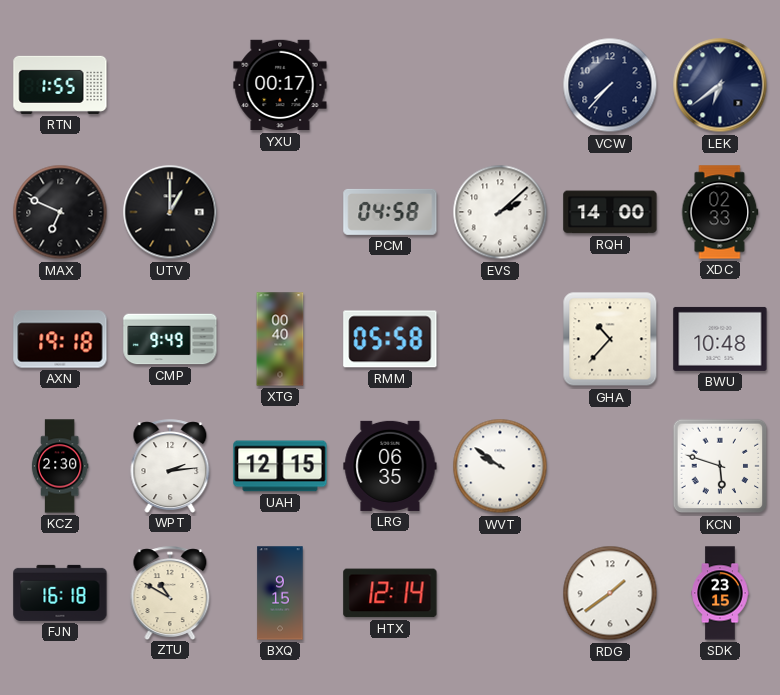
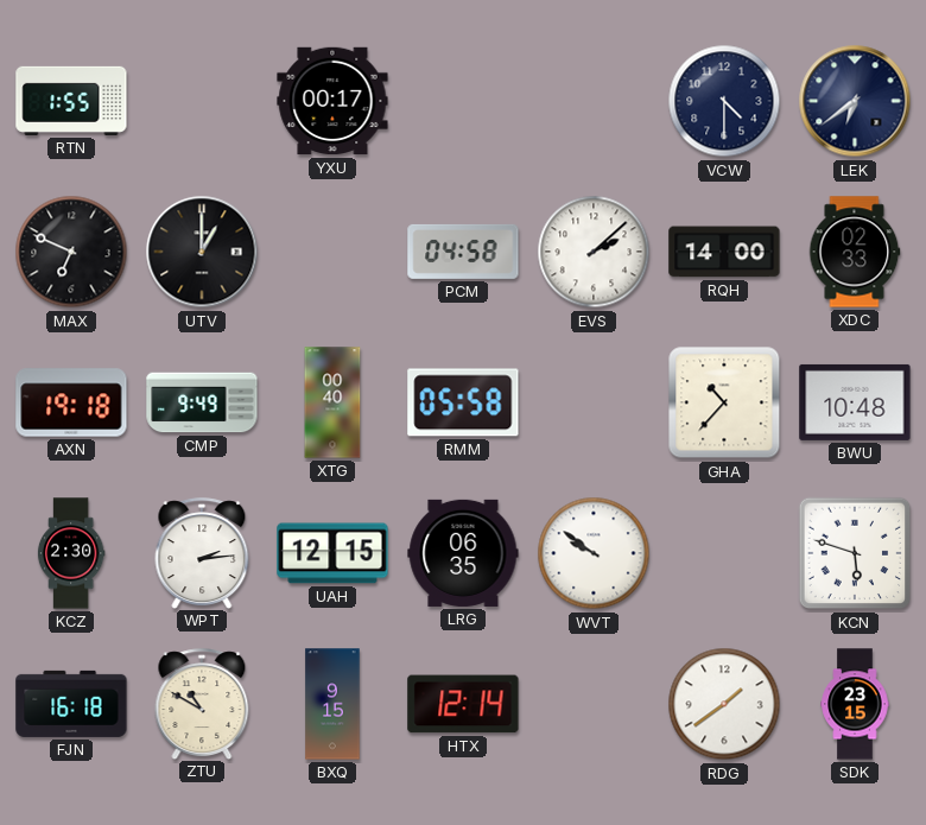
VCW: 7:37 -> 4:30 (724, 101)
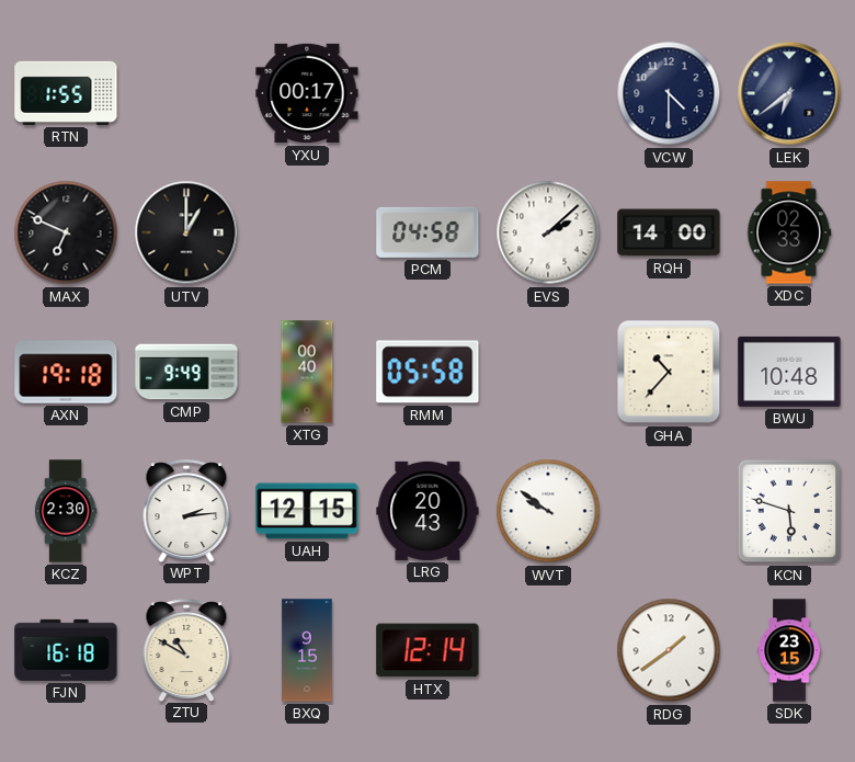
LRG: 06:35 -> 20:43 (428, 511)
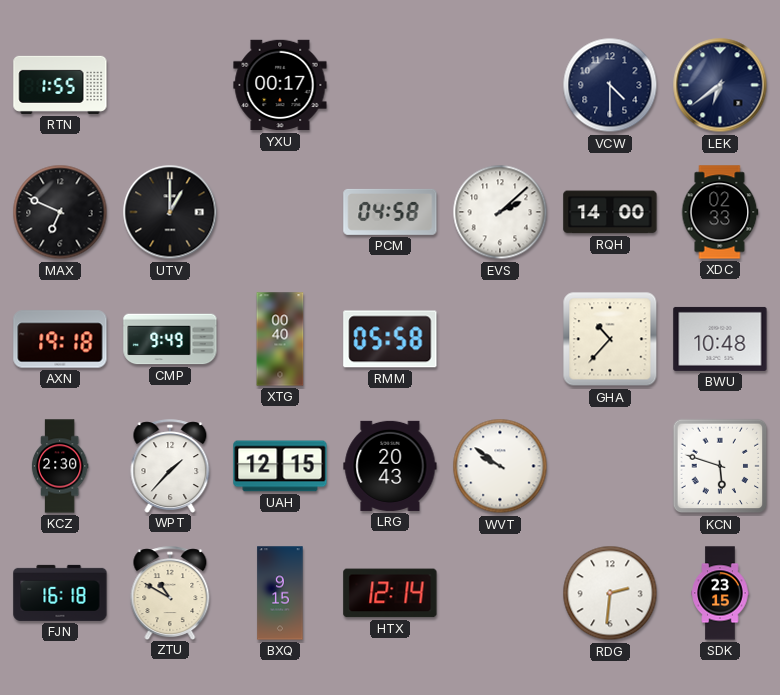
WPT: 2:14 -> 1:37 (170, 466)
RDG: 1:39 -> 2:31 (610, 593)
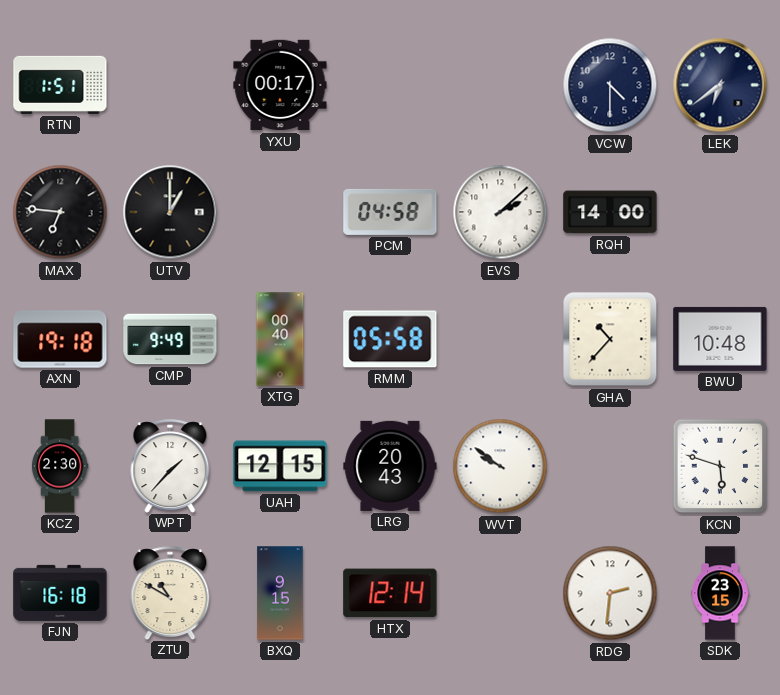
RTN: 1:55 -> 1:51 (60, 85)
MAX: 6:49 -> 6:46 (60, 212)
XDC: 02:33 -> none (720, 212)
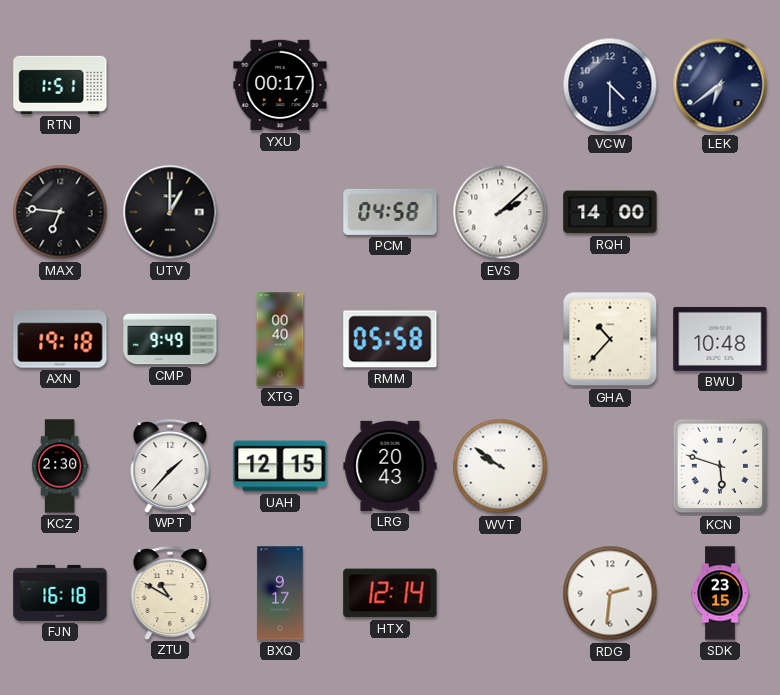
BXQ: 9:15 -> 9:17 (280, 593)
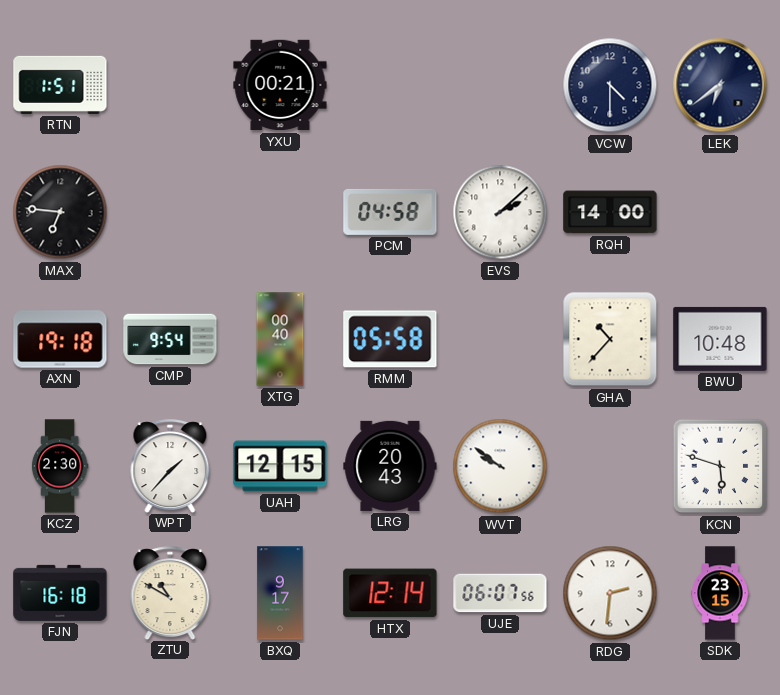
YXU: 00:17 -> 00:21 (280, 85)
UTV: 1:00 -> none (170, 212)
CMP: 9:49 -> 9:54 (170, 339)
UJE: none -> 06:07 (500, 593)
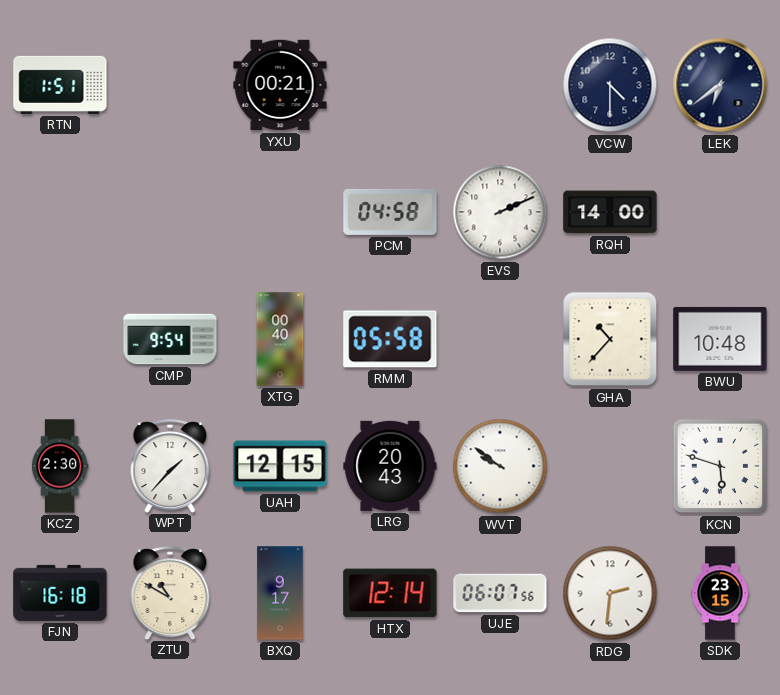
MAX: 6:46 -> none (60, 212)
EVS: 2:08 -> 2:11 (500, 212)
AXN: 19:18 -> none (60, 339)
